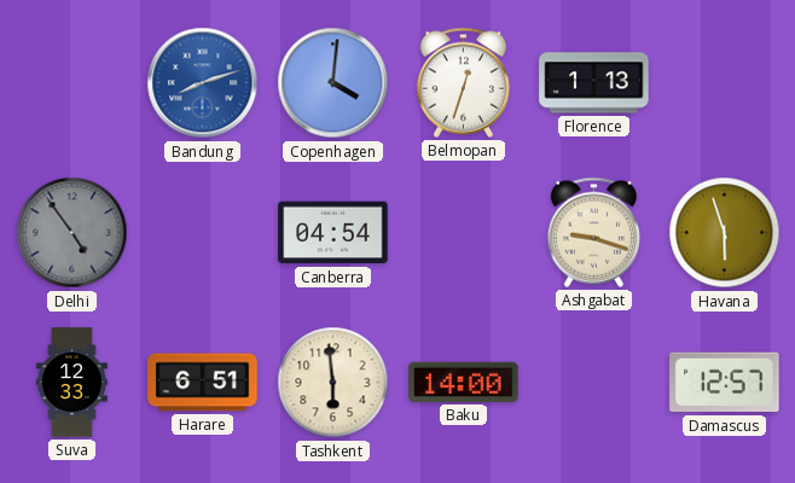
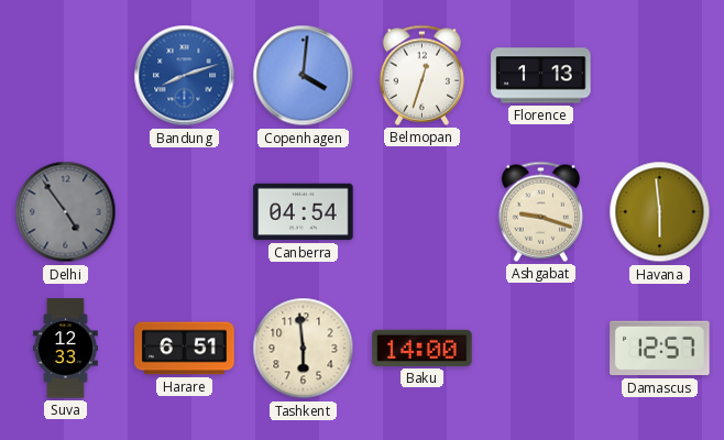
Havana: 5:57 -> 5:59 (660, 212)
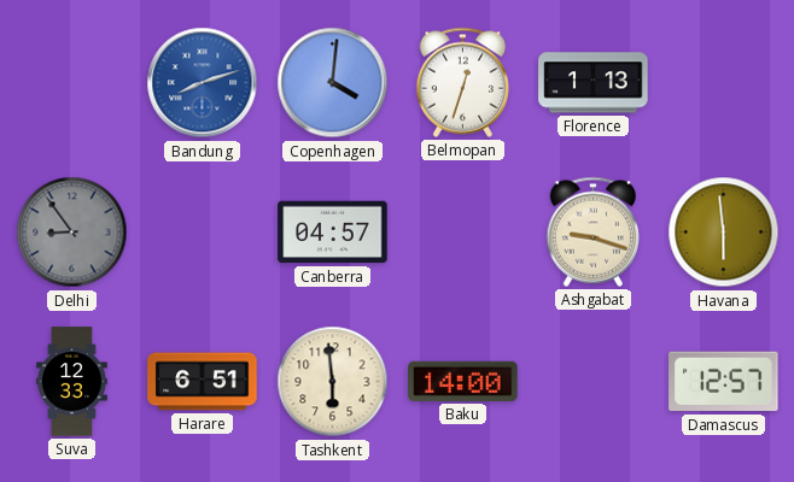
Delhi: 4:54 -> 8:54 (72, 233)
Canberra: 04:54 -> 04:57 (333, 233)
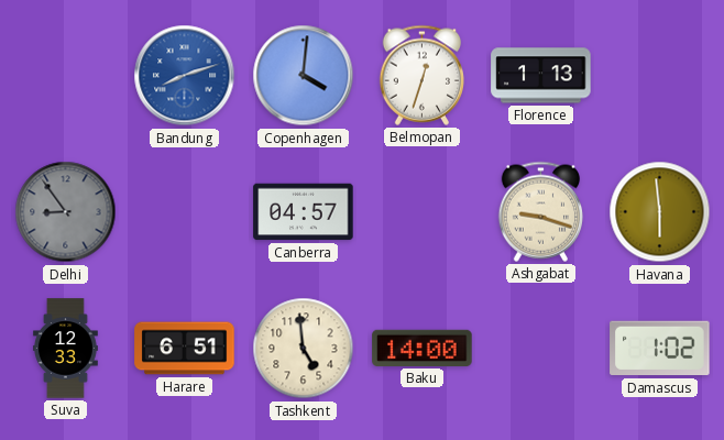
Tashkent: 5:59 -> 4:59 (304, 349)
Damascus: 12:57 -> 1:02 (660, 349)
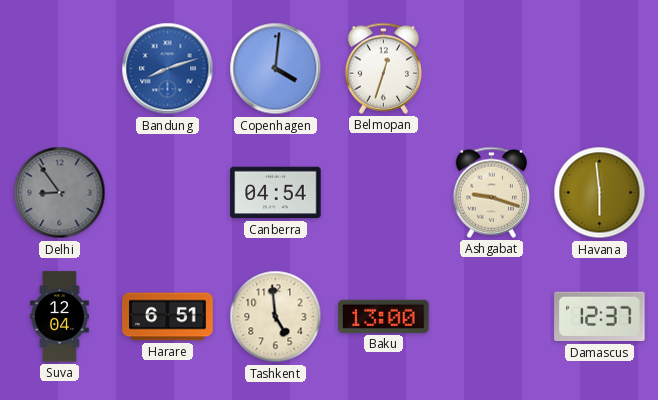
Florence: 1:13 -> none (541, 76)
Canberra: 04:57 -> 04:54 (276, 193)
Suva: 12:33 -> 12:04 (60, 317)
Baku: 14:00 -> 13:00 (384, 316)
Damascus: 1:02 -> 12:37 (600, 317)
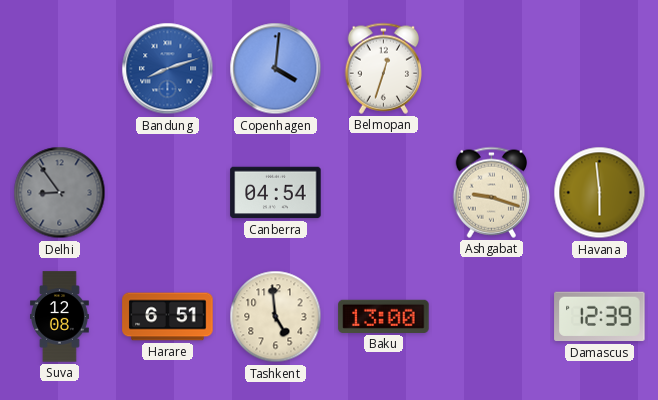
Suva: 12:04 -> 12:08 (60, 317)
Damascus: 12:37 -> 12:39 (600, 317)
